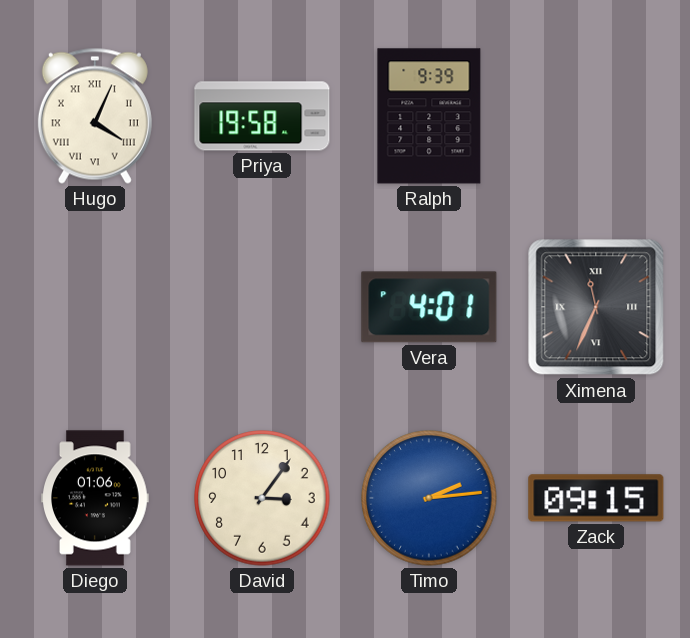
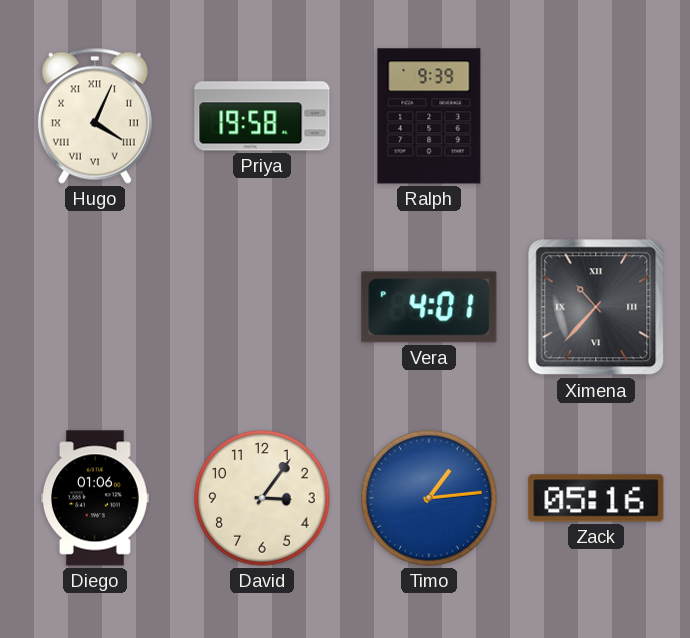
Ximena: 11:34 -> 10:37 (596, 307)
Timo: 2:14 -> 1:14 (429, 498)
Zack: 09:15 -> 05:16 (596, 498)
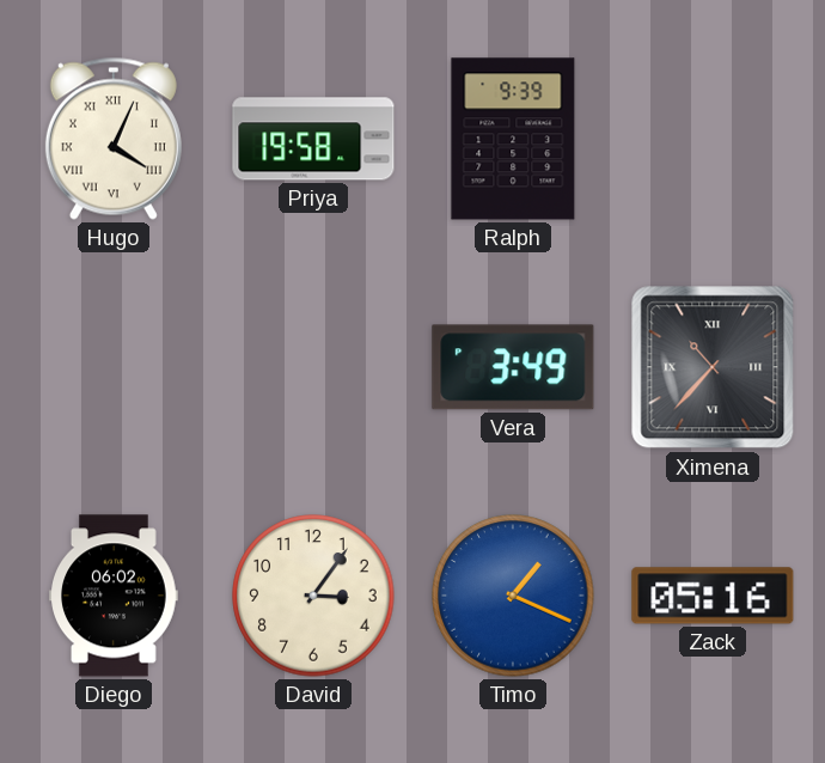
Vera: 4:01 -> 3:49 (513, 367)
Diego: 01:06 -> 06:02 (114, 596)
Timo: 1:14 -> 1:19 (513, 596)
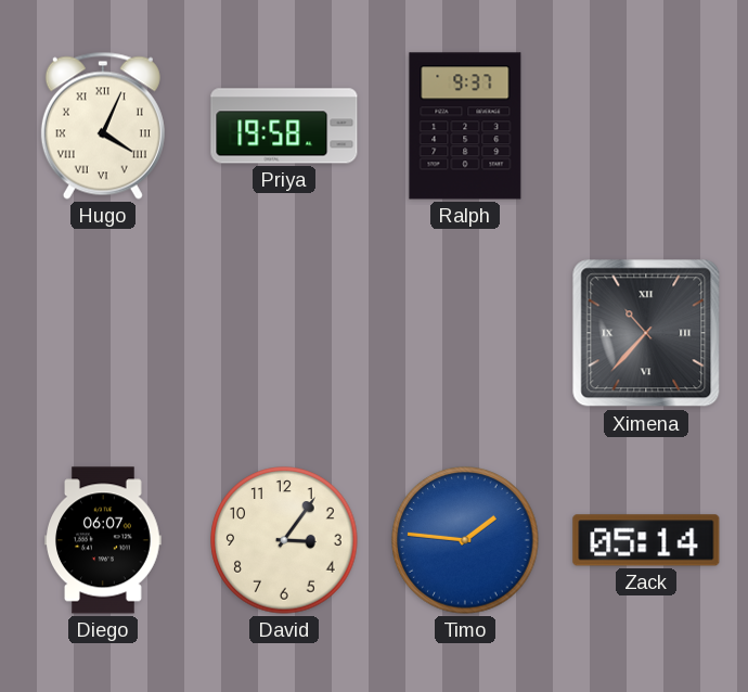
Ralph: 9:39 -> 9:37 (465, 126)
Vera: 3:49 -> none (513, 367)
Diego: 06:02 -> 06:07 (103, 540)
Timo: 1:19 -> 1:46 (465, 540)
Zack: 05:16 -> 05:14 (646, 540)
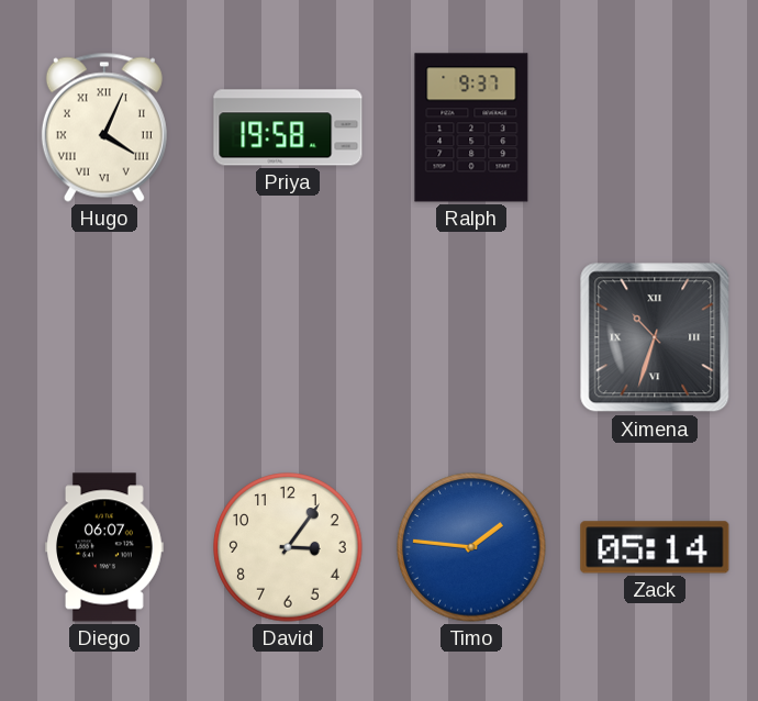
Ximena: 10:37 -> 10:33 (655, 337)
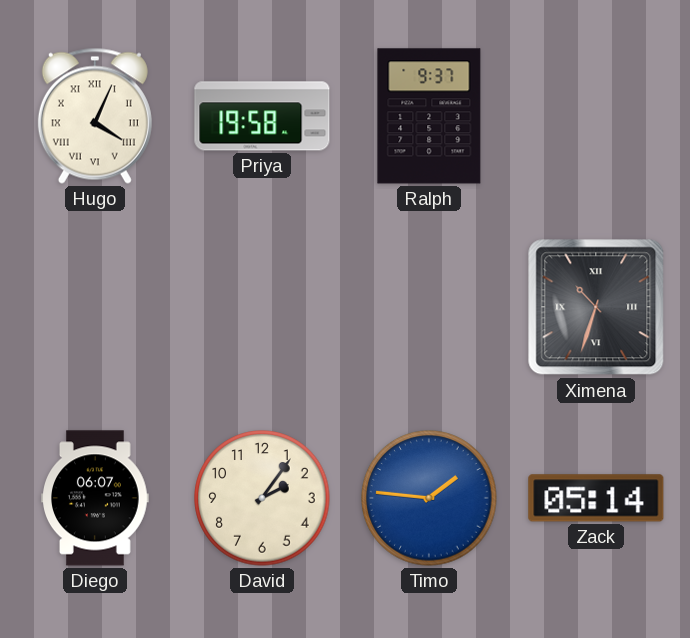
David: 3:06 -> 2:06 (262, 498)
